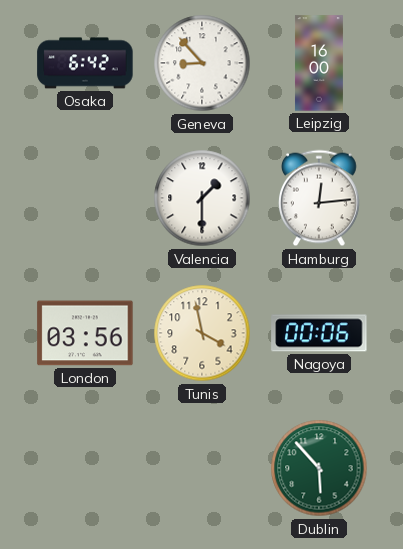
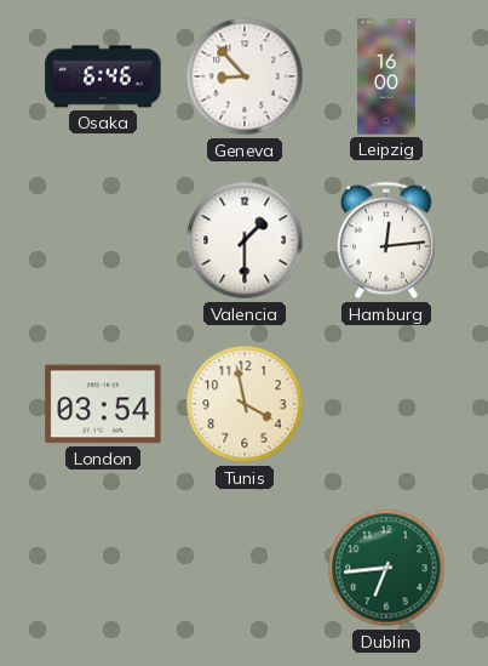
Osaka: 6:42 -> 6:46 (103, 76)
London: 03:56 -> 03:54 (103, 404)
Nagoya: 00:06 -> none (319, 333)
Dublin: 5:53 -> 6:44 (386, 568)
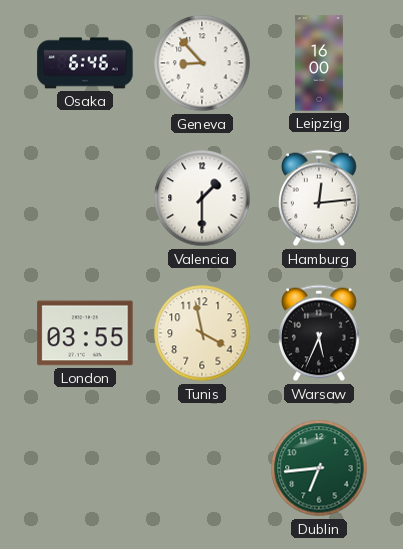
London: 03:54 -> 03:55 (85, 333)
Warsaw: none -> 5:34 (320, 333)
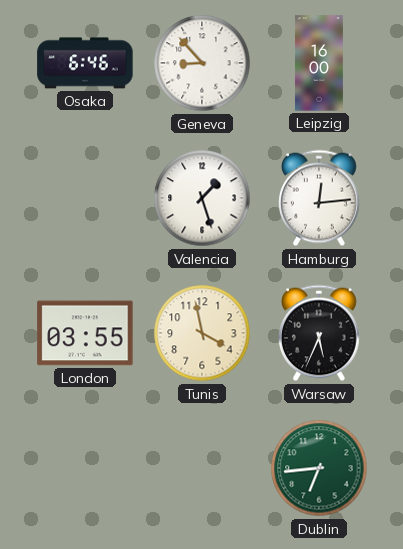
Valencia: 1:30 -> 1:27 (202, 198)
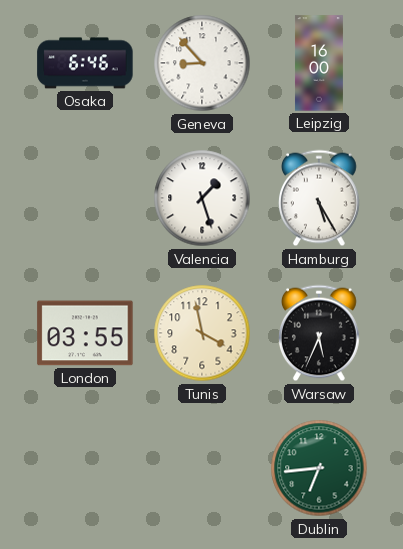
Hamburg: 12:14 -> 5:25 (320, 198)
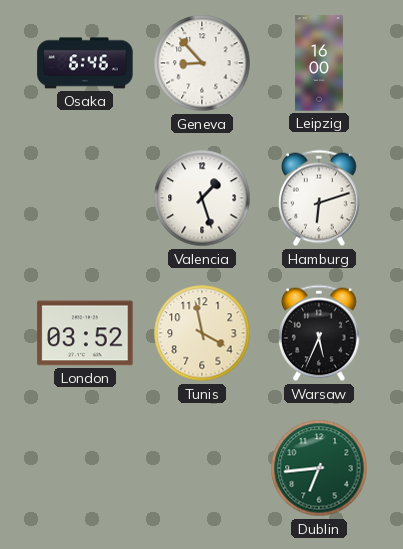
Hamburg: 5:25 -> 6:12 (320, 198)
London: 03:55 -> 03:52 (85, 333)
